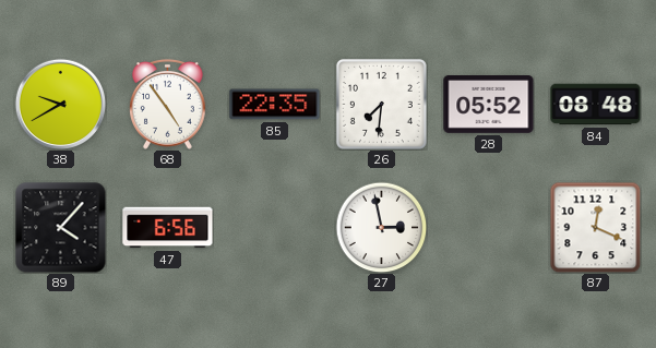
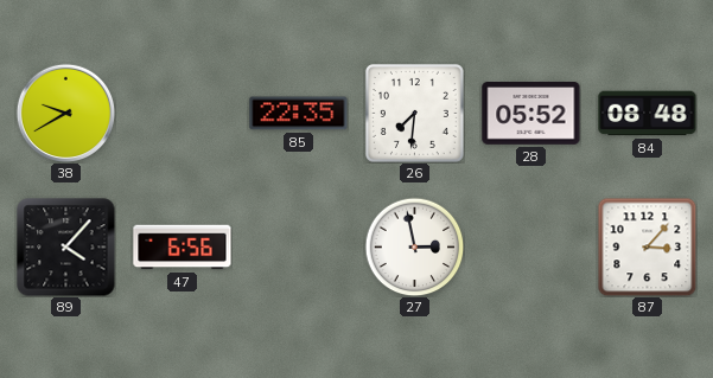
68: 4:54 -> none (168, 104)
87: 12:19 -> 3:07 (647, 246)
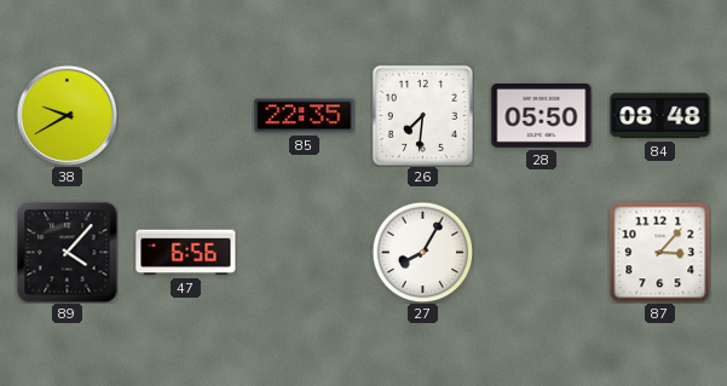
28: 05:52 -> 05:50 (542, 116)
27: 2:58 -> 8:05 (422, 252)
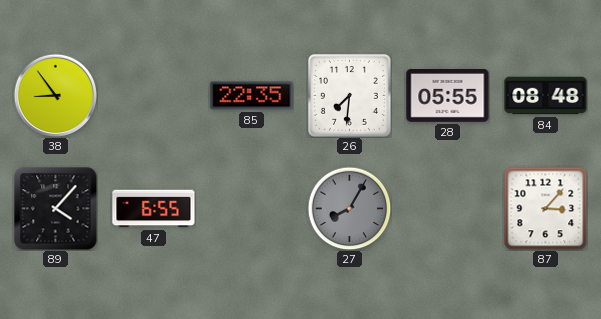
38: 9:40 -> 8:54 (55, 95)
28: 05:50 -> 05:55 (448, 96)
47: 6:56 -> 6:55 (154, 209)
27 dial: white -> grey (349, 208)
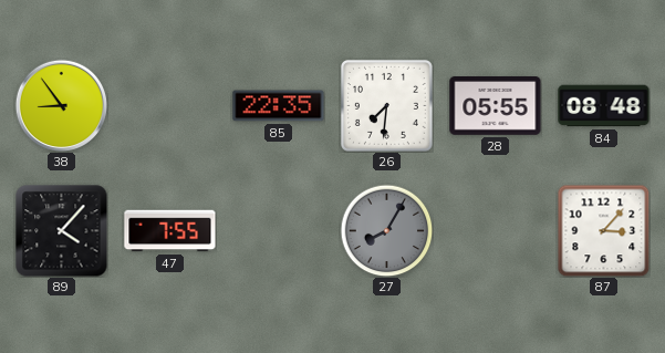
47: 6:55 -> 7:55 (170, 231)
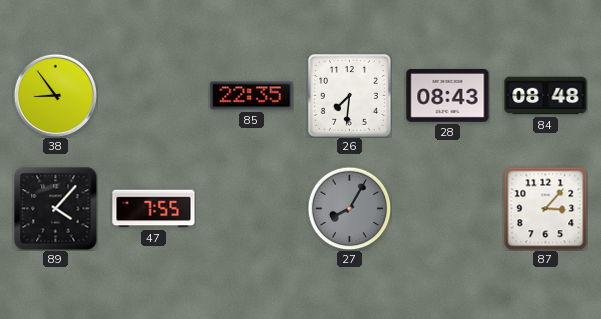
28: 05:55 -> 08:43 (448, 96)
